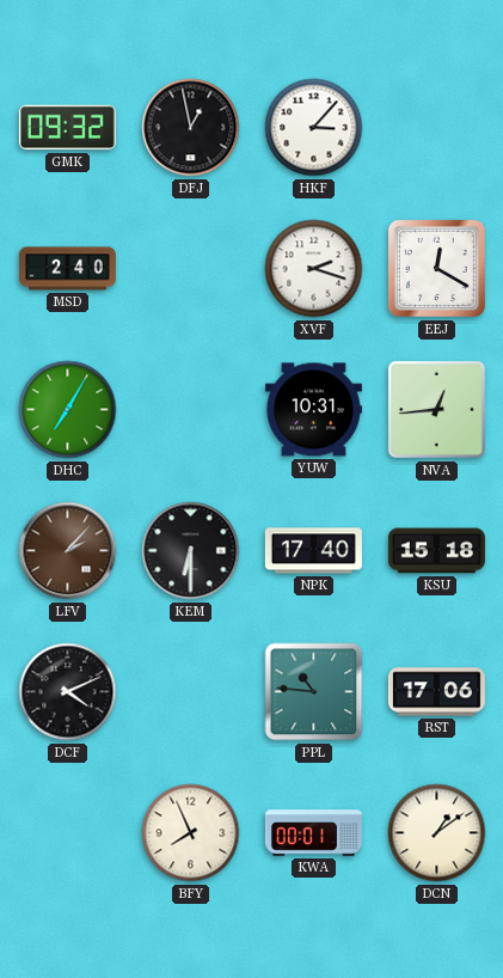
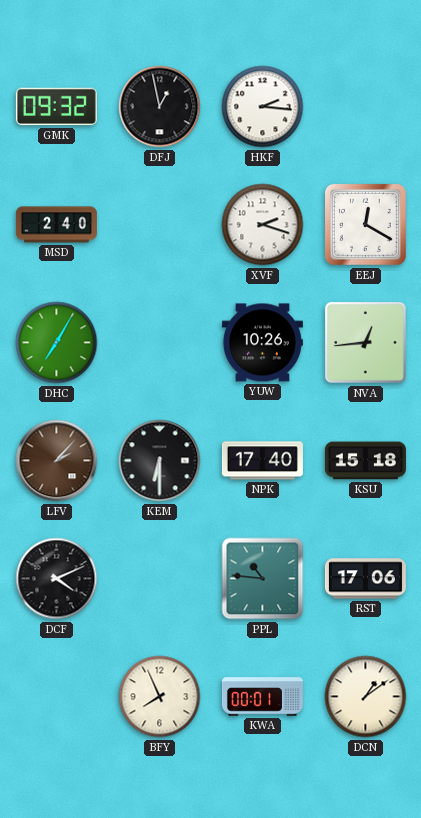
HKF: 3:07 -> 2:16 (263, 107)
YUW: 10:31 -> 10:26 (262, 343)
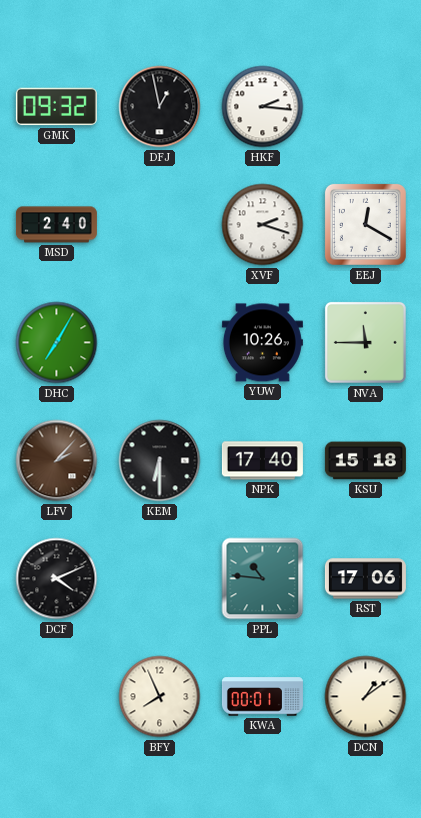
NVA: 12:44 -> 11:45 (365, 342)
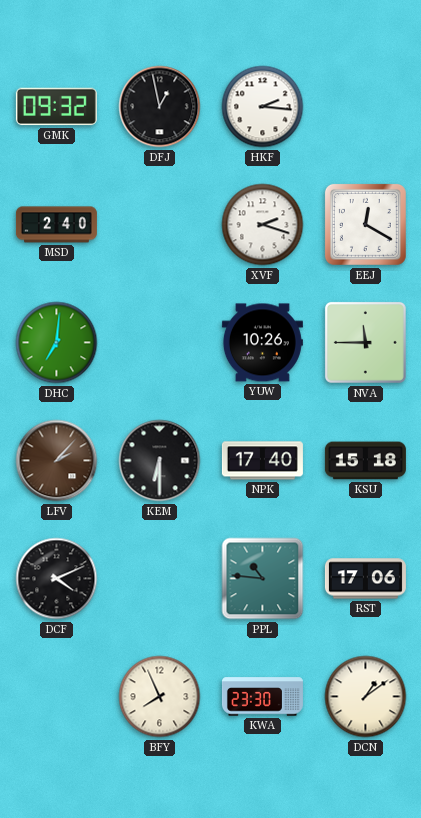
DHC: 7:05 -> 7:01 (57, 343)
KWA: 00:01 -> 23:30 (262, 697)
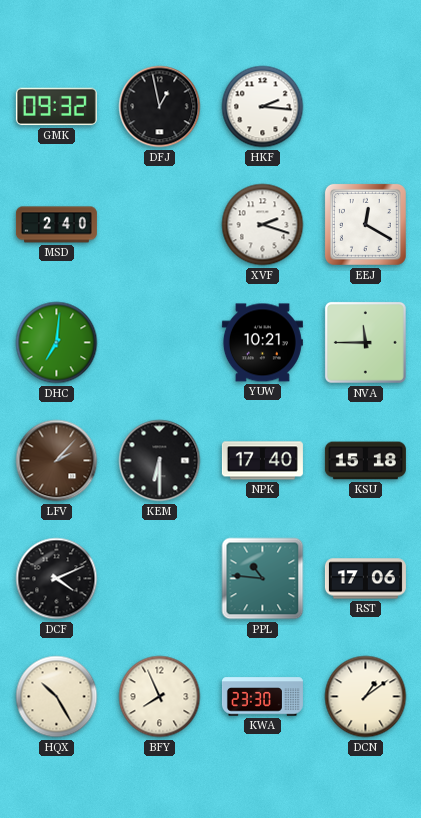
YUW: 10:26 -> 10:21 (262, 343)
HQX: none -> 10:25 (57, 697)
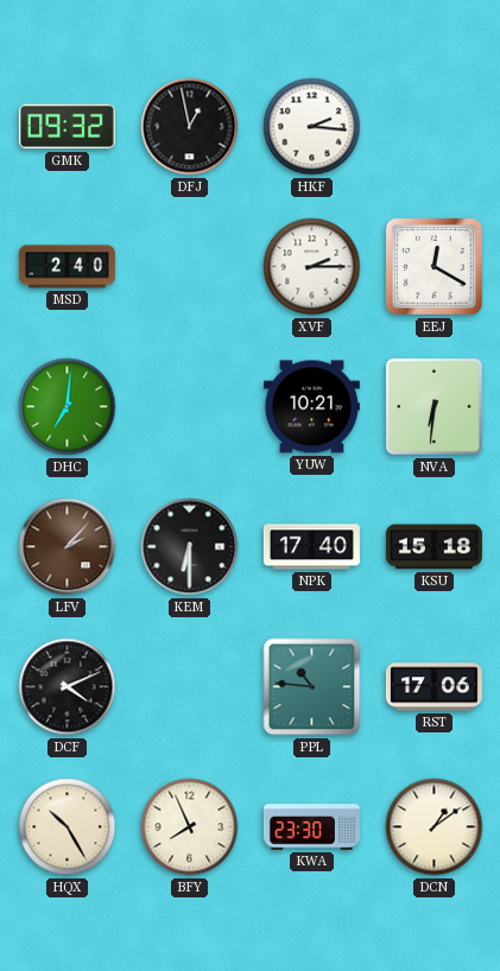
XVF: 2:18 -> 2:15 (312, 267)
NVA: 11:45 -> 6:31 (433, 406)
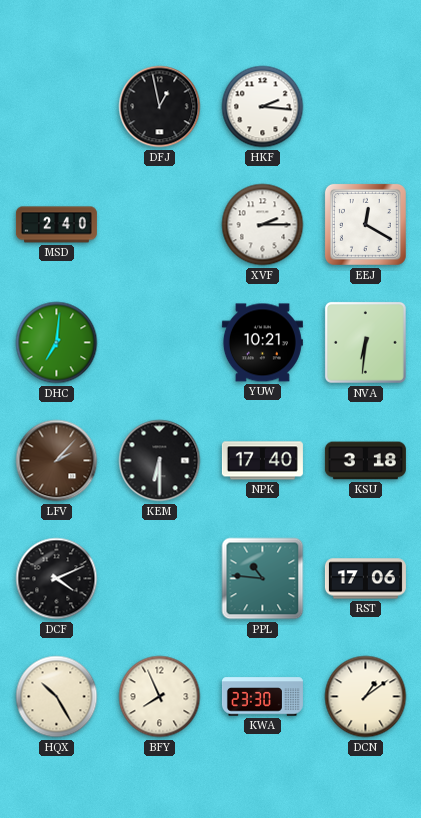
GMK: 09:32 -> none (67, 127)
KSU: 15:18 -> 3:18 (365, 461)
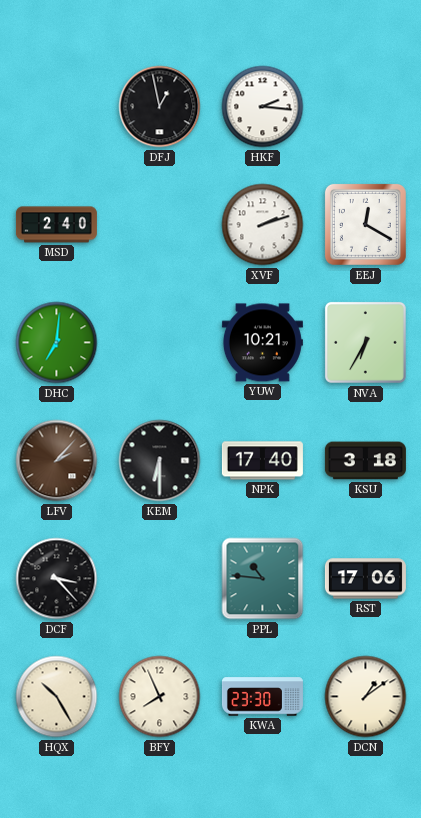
XVF: 2:15 -> 2:12 (263, 225)
NVA: 6:31 -> 6:35 (365, 342)
DCF: 4:11 -> 3:23 (57, 579)
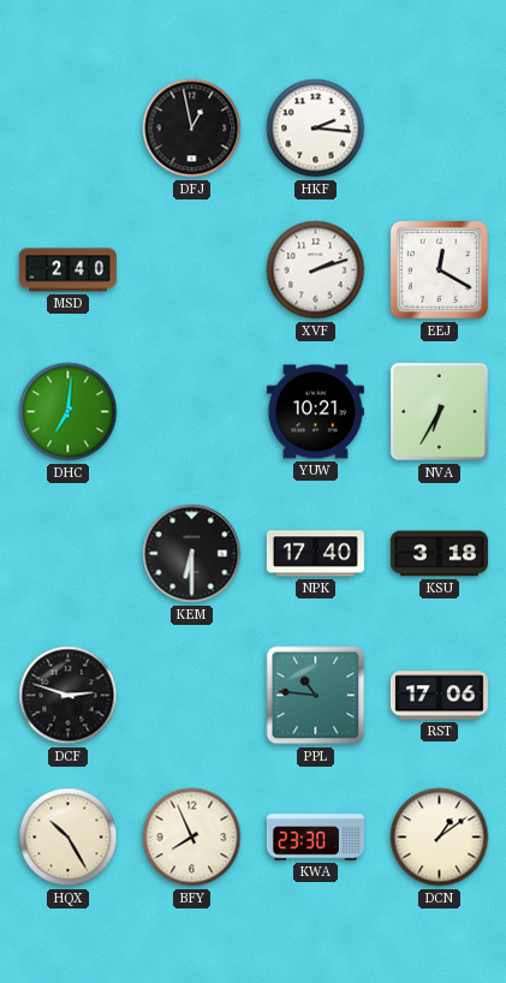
LFV: 2:07 -> none (57, 461)
DCF: 3:23 -> 2:48 (69, 696)
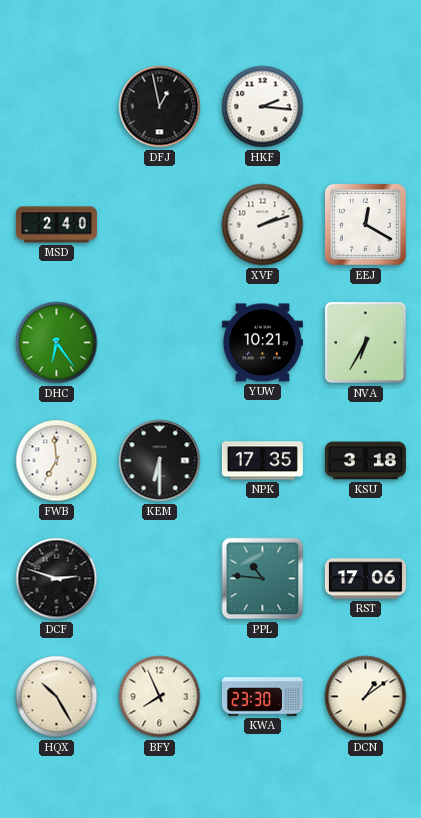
DHC: 7:01 -> 6:24 (57, 343)
FWB: none -> 6:59 (57, 461)
NPK: 17:40 -> 17:35 (262, 461)
